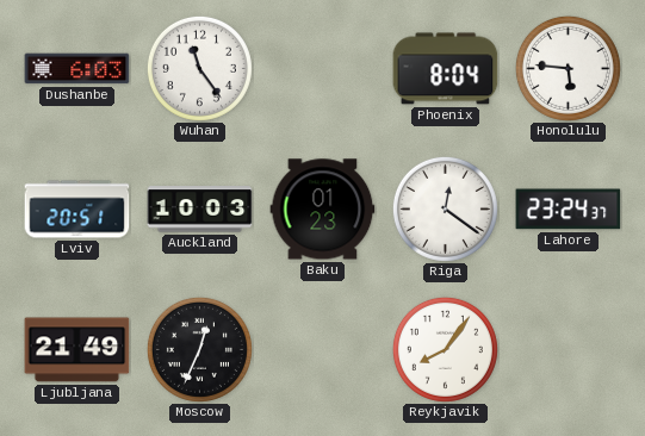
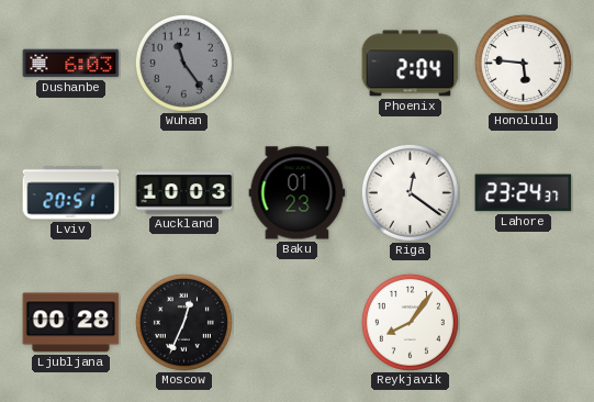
Wuhan dial: white -> grey (183, 63)
Phoenix: 8:04 -> 2:04 (411, 64)
Ljubljana: 21:49 -> 00:28 (71, 323)
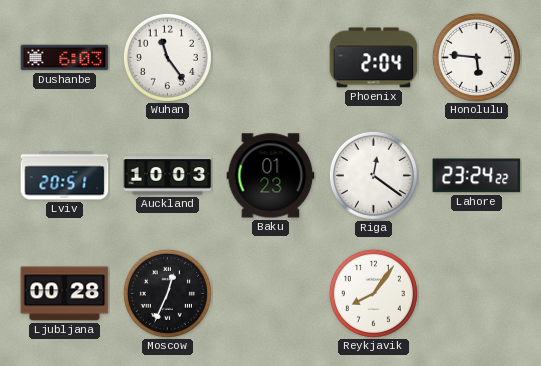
Wuhan dial: grey -> white (167, 57)
Lahore: 23:24:37 -> 23:24:22 (477, 176)
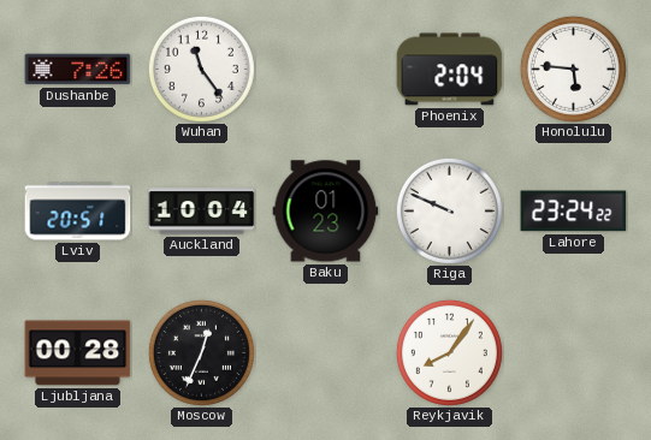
Dushanbe: 6:03 -> 7:26 (78, 70)
Auckland: 10:03 -> 10:04 (202, 212)
Riga: 12:21 -> 9:49 (449, 210)
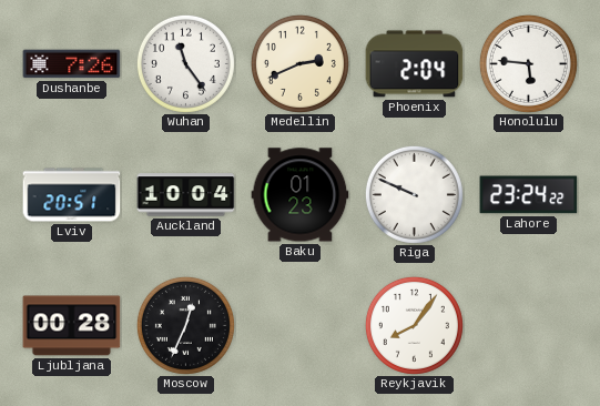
Medellin: none -> 2:41 (299, 63)
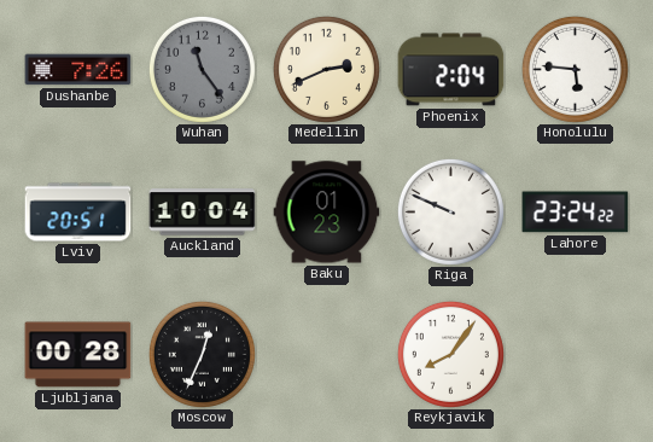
Wuhan dial: white -> grey (202, 69)
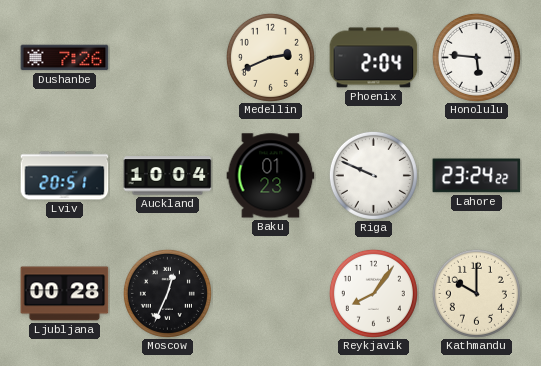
Wuhan: 11:24 -> none (202, 69)
Kathmandu: none -> 10:00 (476, 293)
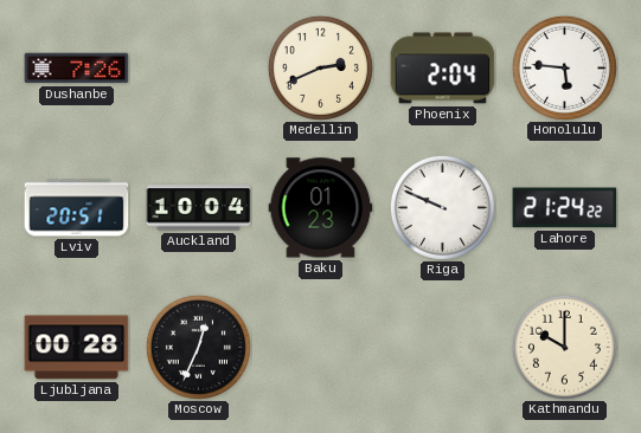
Lahore: 23:24 -> 21:24 (565, 208)
Reykjavik: 8:06 -> none (373, 293)
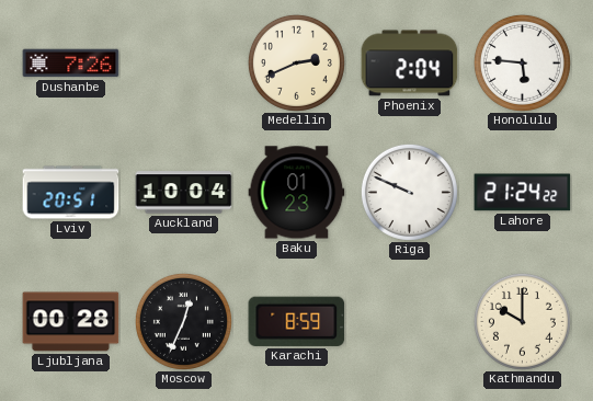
Karachi: none -> 8:59 (297, 321)
